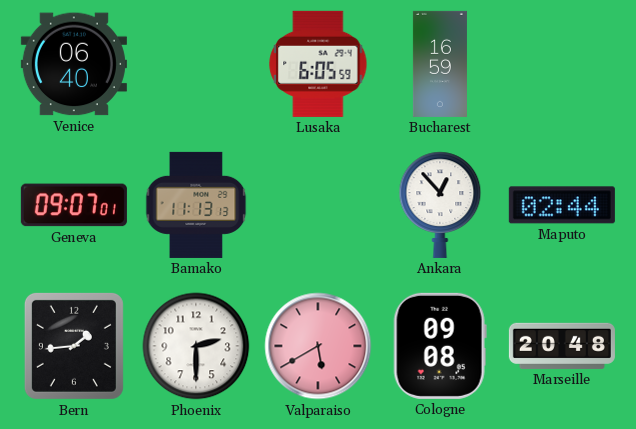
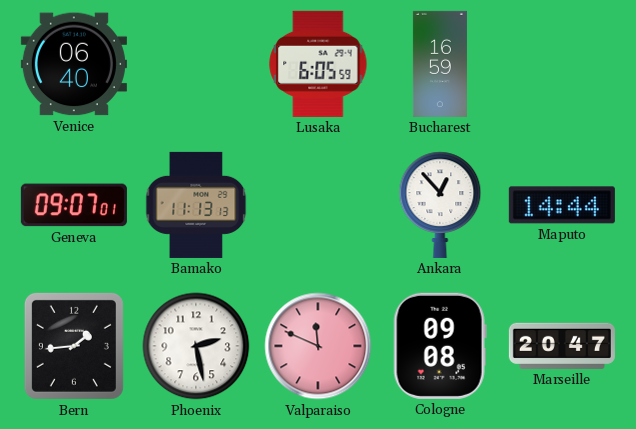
Maputo: 02:44 -> 14:44 (562, 205)
Phoenix: 2:30 -> 2:28 (196, 346)
Valparaiso: 5:40 -> 11:49 (318, 346)
Marseille: 20:48 -> 20:47 (562, 346)
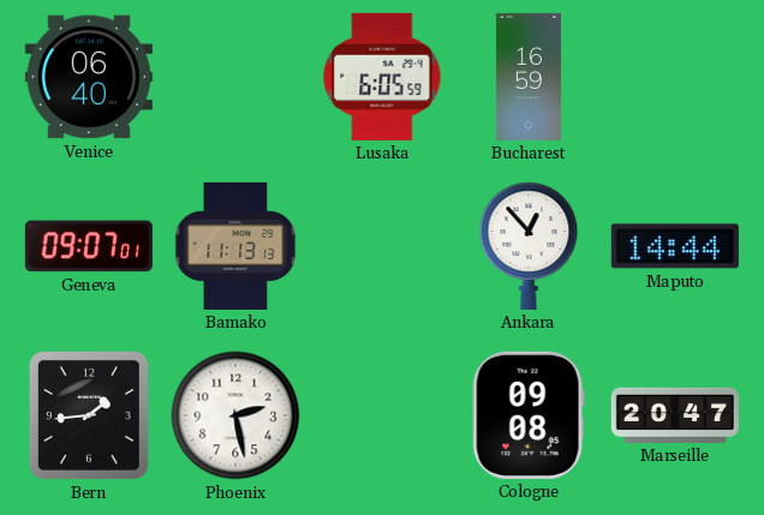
Valparaiso: 11:49 -> none (318, 346)
